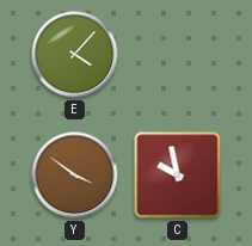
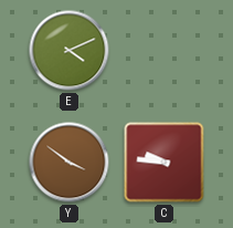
E: 4:07 -> 4:11 (70, 51)
C: 9:58 -> 9:46 (165, 163)
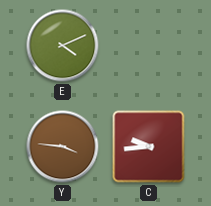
Y: 3:51 -> 3:46 (63, 147)
C: 9:46 -> 9:44 (149, 147)
